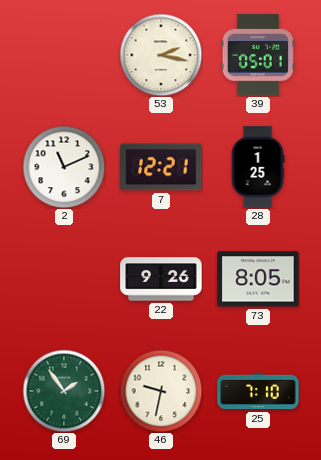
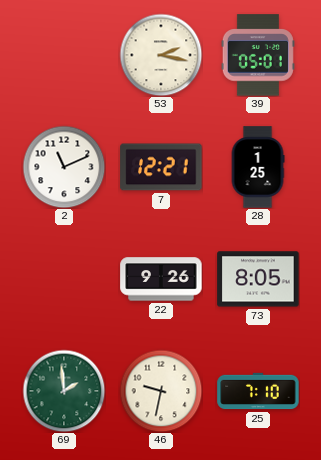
69: 1:54 -> 1:59 (64, 391)
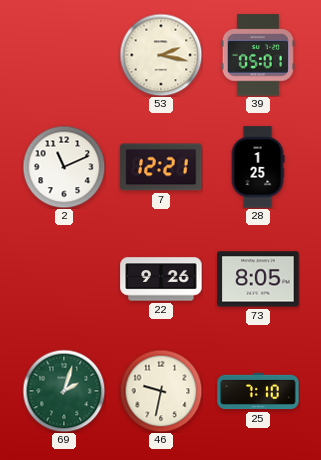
69: 1:59 -> 2:03 (64, 391)
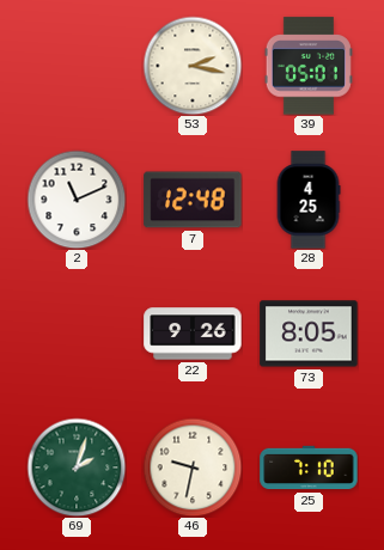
7: 12:21 -> 12:48 (193, 200)
28: 1:25 -> 4:25 (309, 200)
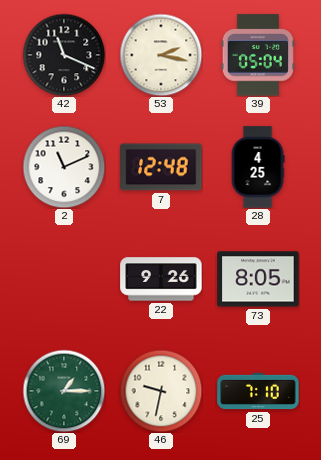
42: none -> 11:19 (64, 55)
39: 05:01 -> 05:04 (258, 55)
69: 2:03 -> 1:15 (64, 391)
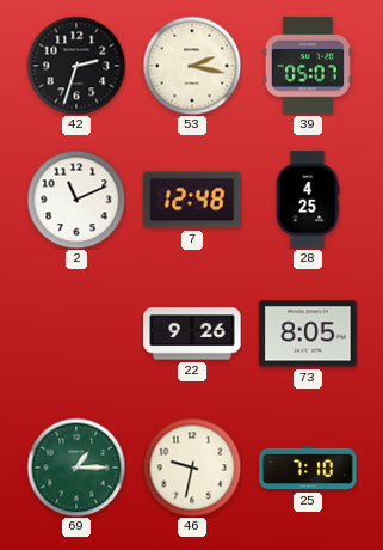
42: 11:19 -> 2:33 (76, 66)
39: 05:04 -> 05:07 (308, 66)
